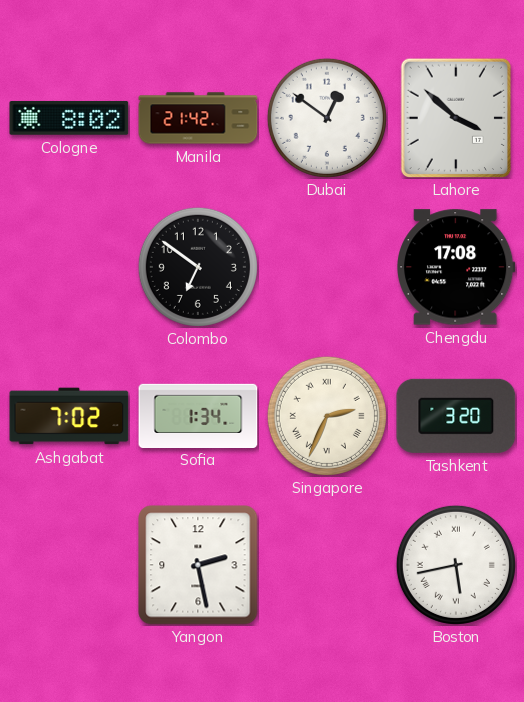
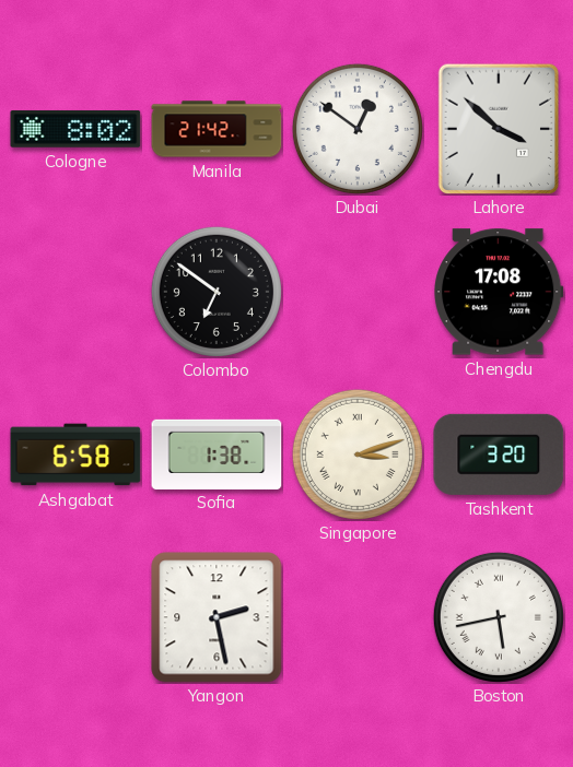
Ashgabat: 7:02 -> 6:58 (75, 455)
Sofia: 1:34 -> 1:38 (217, 453)
Singapore: 2:34 -> 3:12 (358, 455)
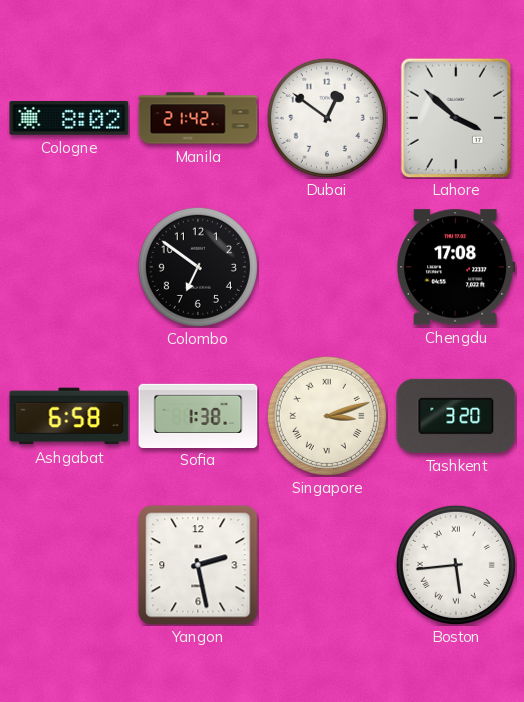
Boston: 5:43 -> 5:44 (456, 565)
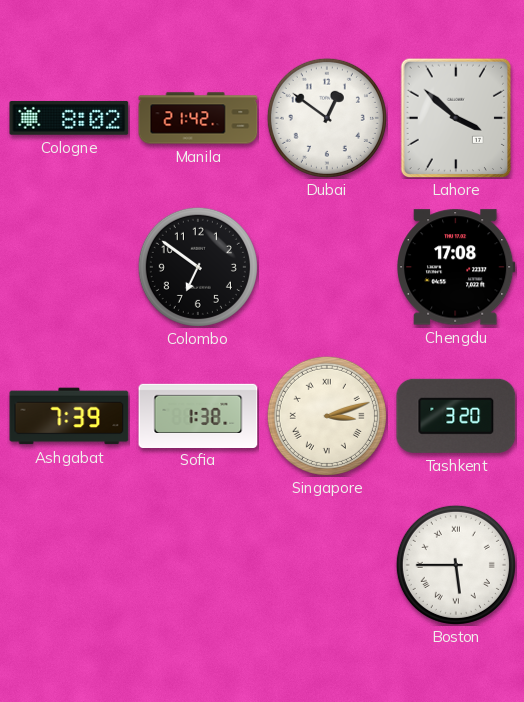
Ashgabat: 6:58 -> 7:39 (69, 416)
Yangon: 2:28 -> none (198, 565)
Boston: 5:44 -> 5:45 (456, 565)
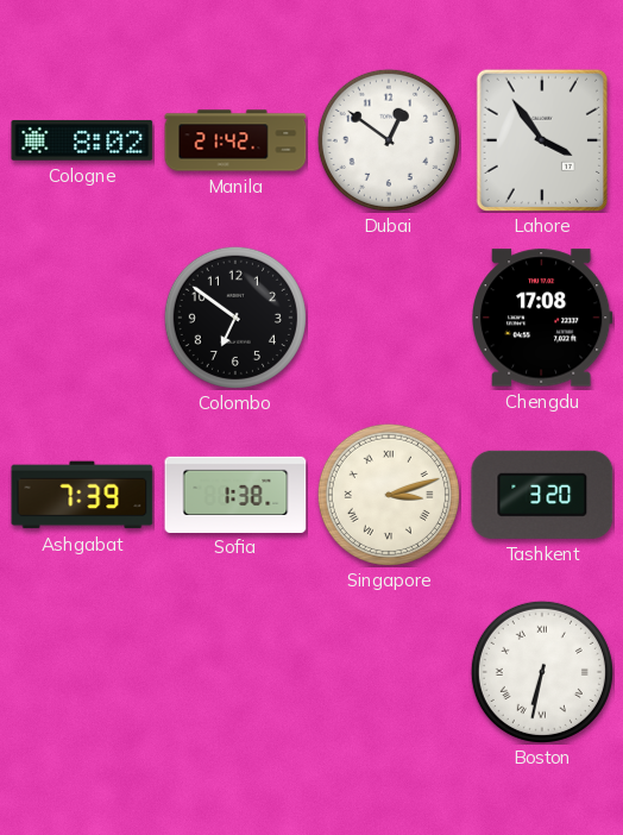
Lahore: 3:52 -> 3:54 (542, 140)
Boston: 5:45 -> 6:32 (542, 672)
